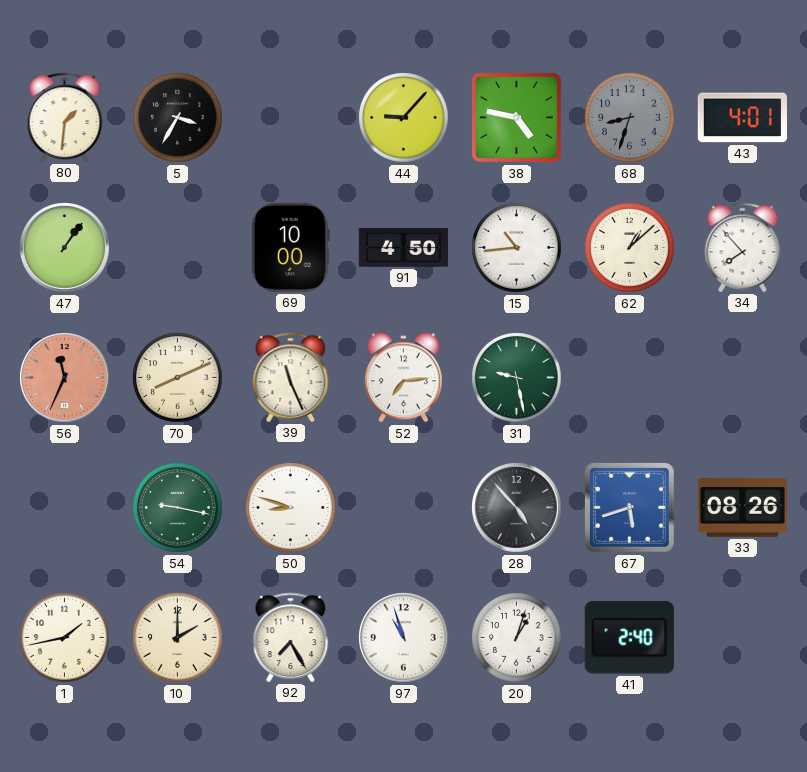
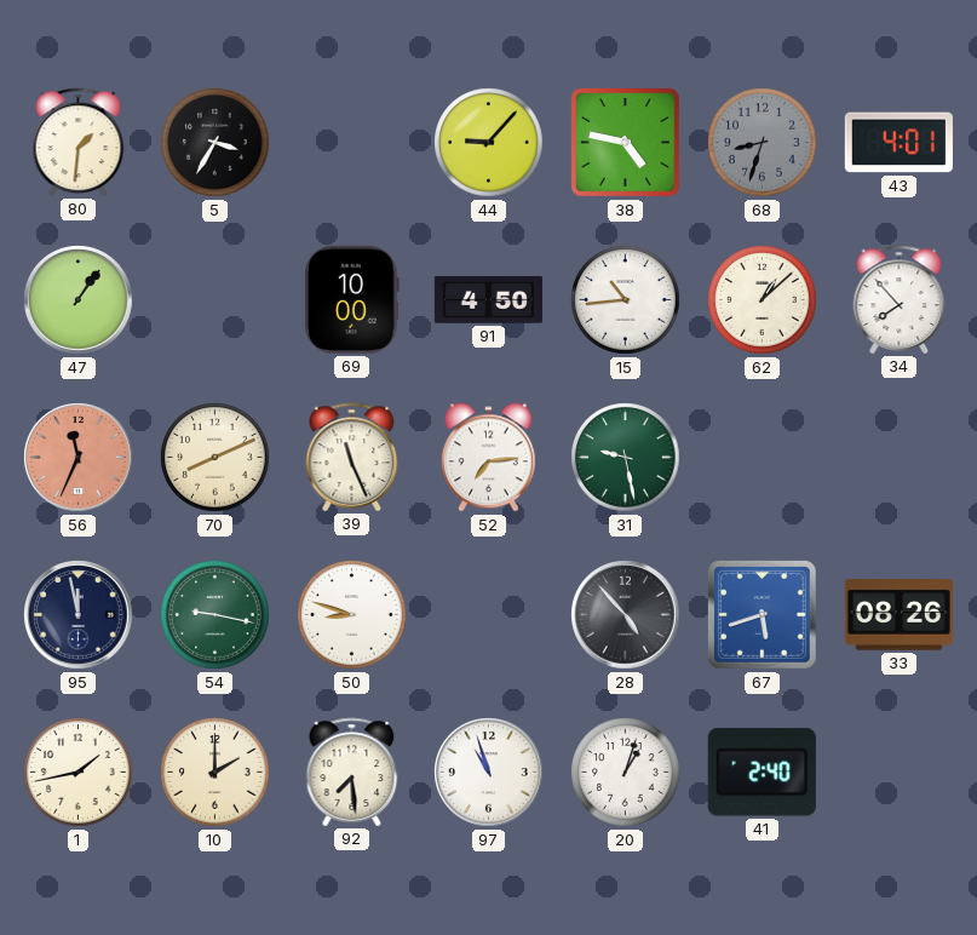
95: none -> 11:58 (79, 615)
92: 7:25 -> 7:29 (352, 771)
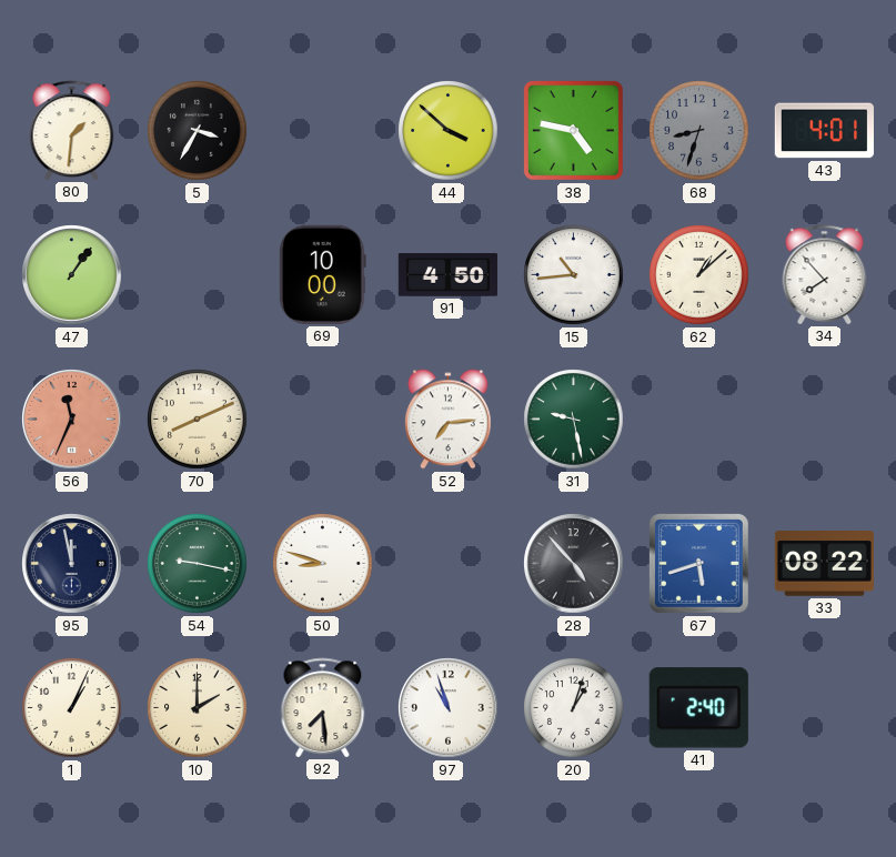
44: 9:07 -> 3:52 (449, 131)
39: 11:26 -> none (352, 457)
33: 08:26 -> 08:22 (824, 564)
1: 1:43 -> 1:04 (72, 708)
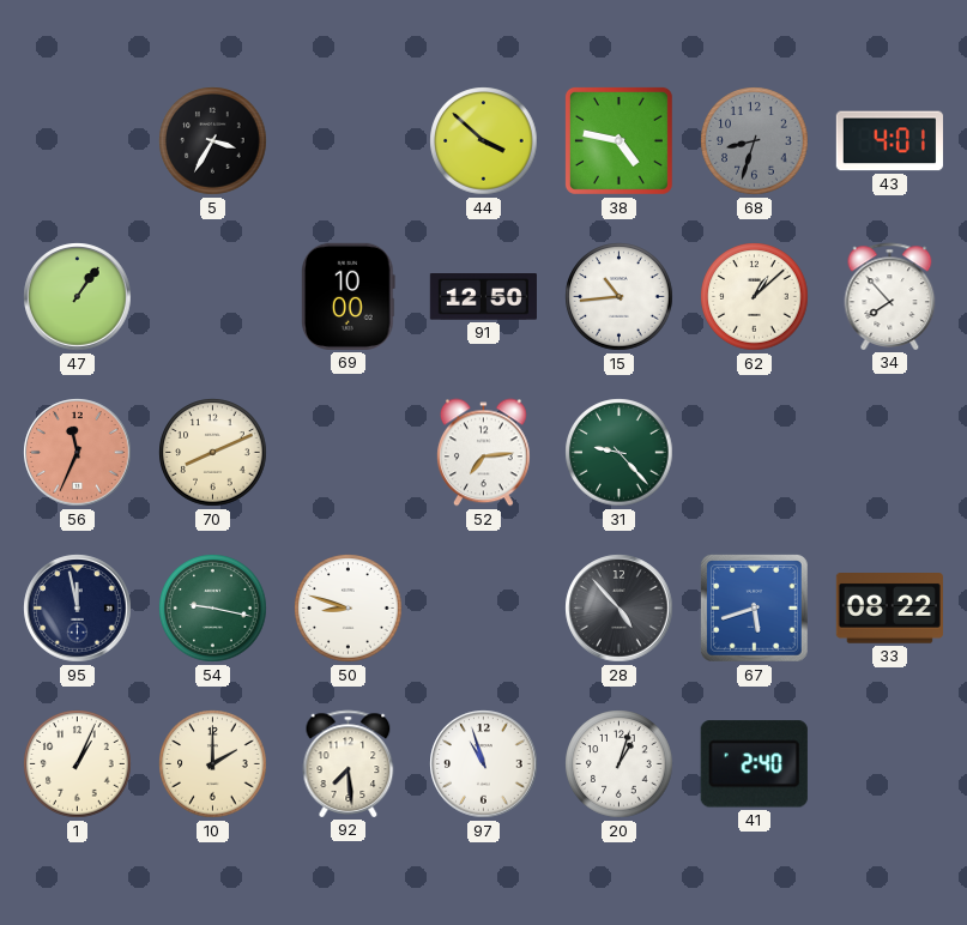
80: 1:31 -> none (72, 130)
91: 4:50 -> 12:50 (483, 297)
31: 9:28 -> 9:23 (620, 453)
